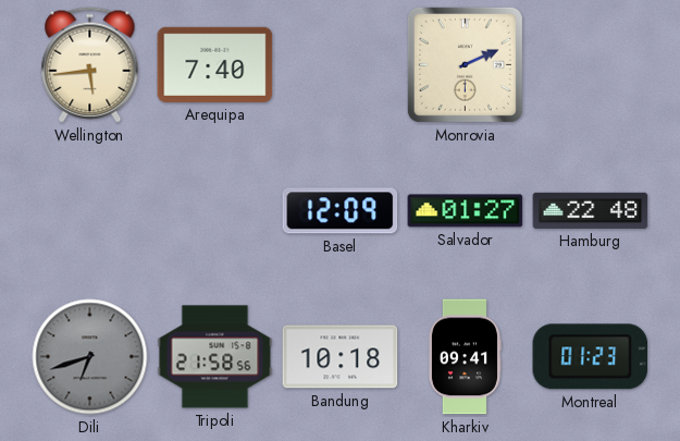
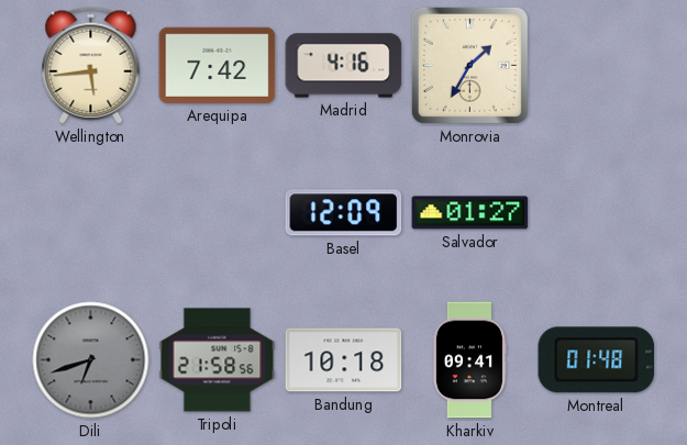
Arequipa: 7:40 -> 7:42 (218, 65)
Madrid: none -> 4:16 (344, 66)
Monrovia: 2:11 -> 1:35 (469, 65)
Hamburg: 22:48 -> none (591, 210)
Montreal: 01:23 -> 01:48 (597, 360)
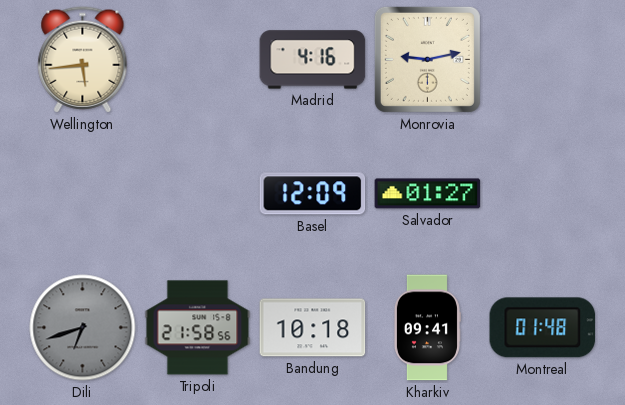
Arequipa: 7:42 -> none (218, 65)
Monrovia: 1:35 -> 9:13 (427, 59)
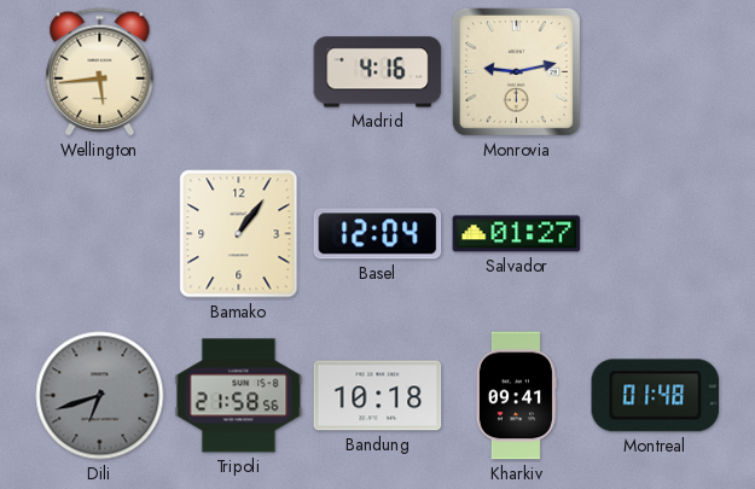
Bamako: none -> 1:06 (239, 234)
Basel: 12:09 -> 12:04 (378, 234)
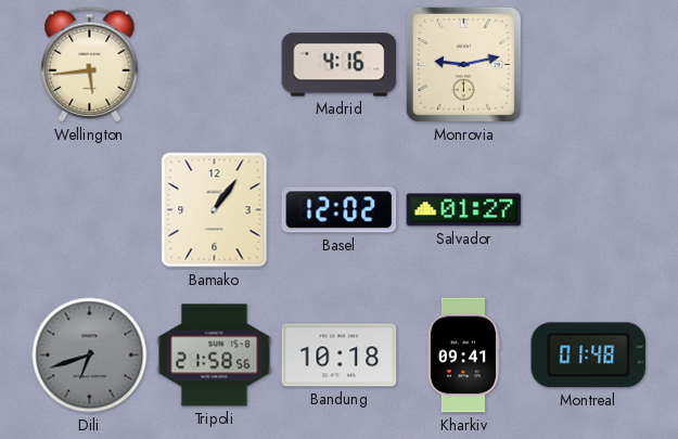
Basel: 12:04 -> 12:02 (340, 210)
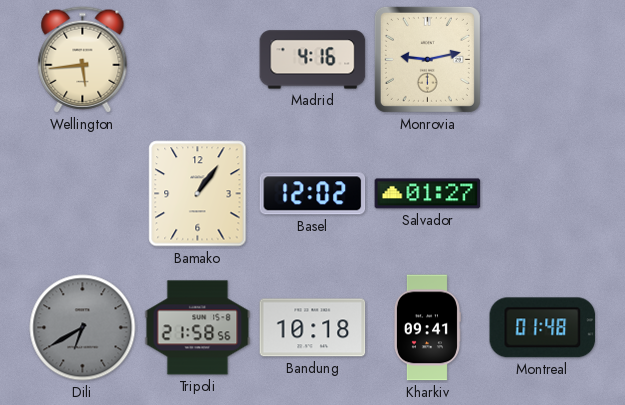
Dili: 6:42 -> 6:40 (83, 328)
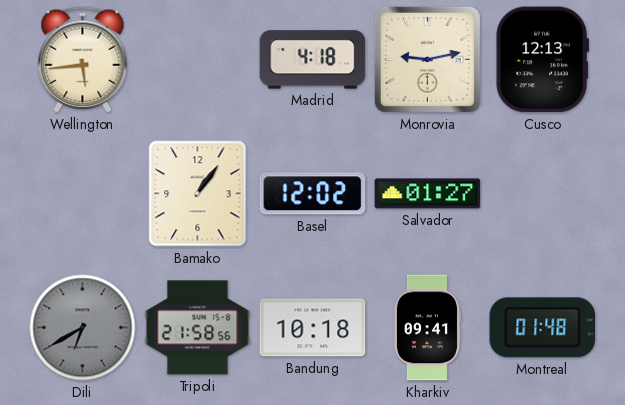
Madrid: 4:16 -> 4:18 (313, 60)
Cusco: none -> 12:13 (542, 60)
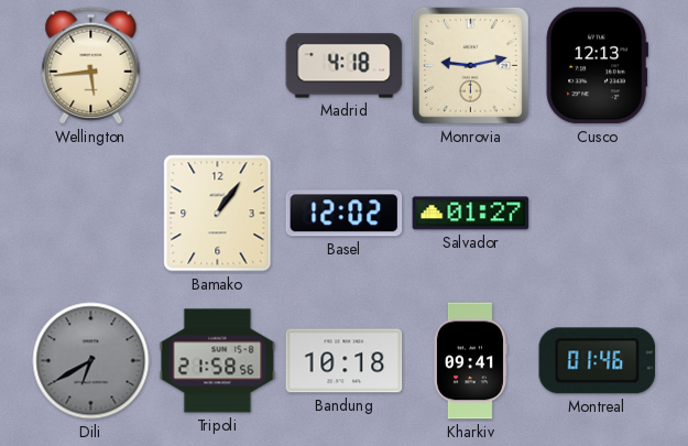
Montreal: 01:48 -> 01:46 (598, 361)
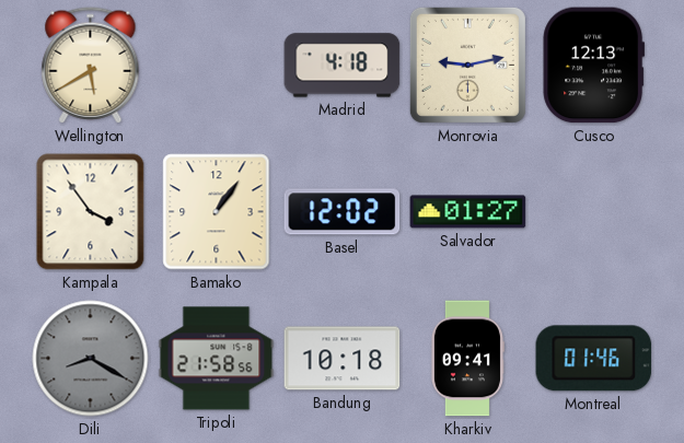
Wellington: 5:44 -> 5:40 (91, 66)
Kampala: none -> 3:54 (91, 212)
Dili: 6:40 -> 8:20 (91, 359)
